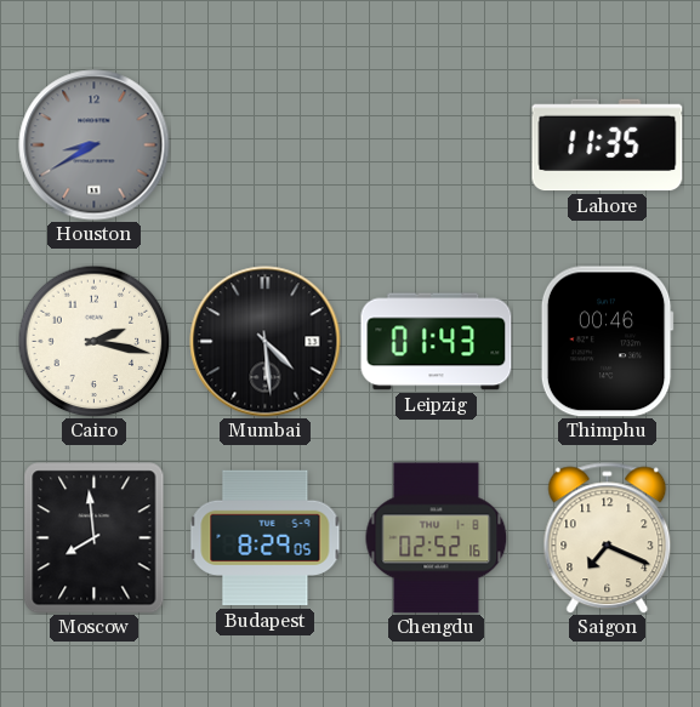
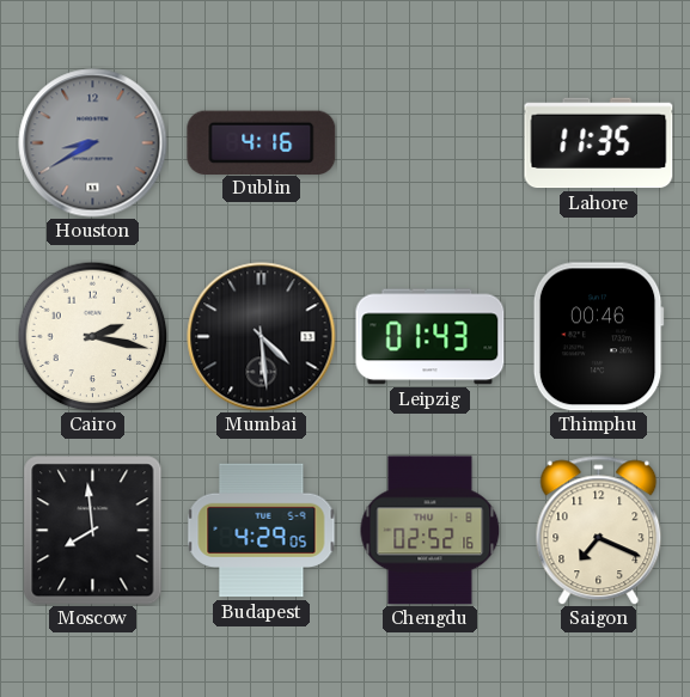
Dublin: none -> 4:16 (262, 142)
Budapest: 8:29 -> 4:29 (262, 531)
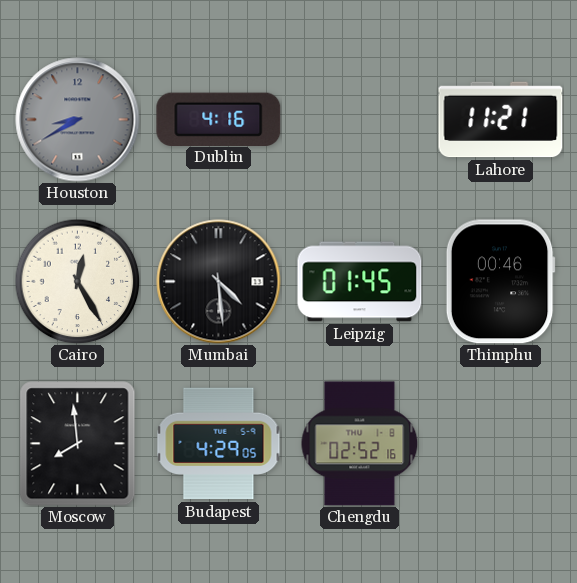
Lahore: 11:35 -> 11:21 (501, 120)
Cairo: 2:17 -> 12:25 (77, 281)
Leipzig: 01:43 -> 01:45 (360, 282)
Saigon: 7:19 -> none (599, 531)
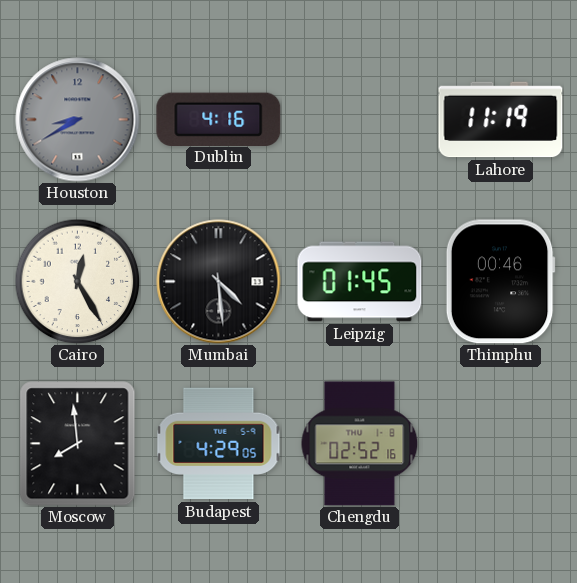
Lahore: 11:21 -> 11:19 (501, 120)
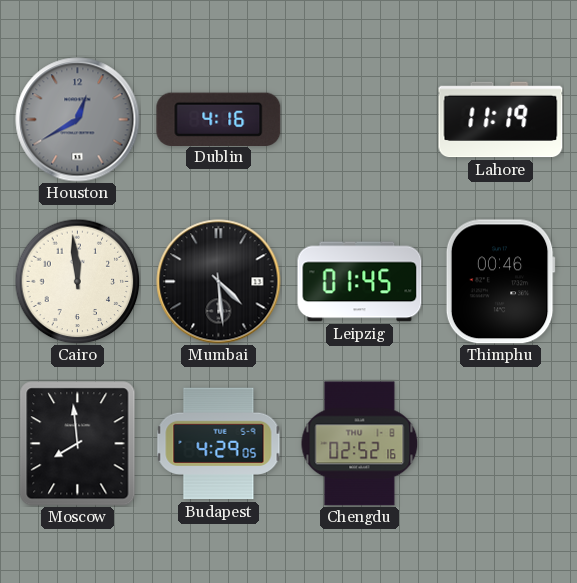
Houston: 8:40 -> 12:40 (78, 120)
Cairo: 12:25 -> 11:59 (77, 281)
